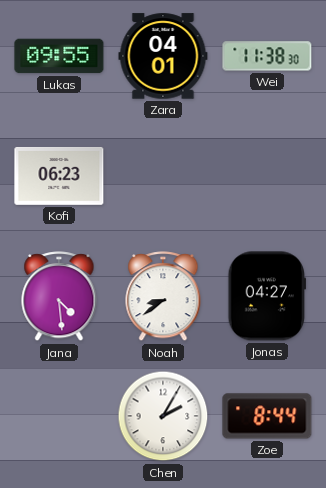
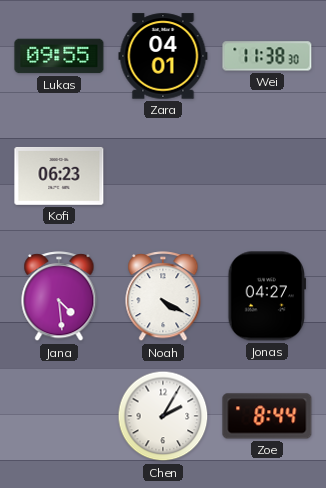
Noah: 8:39 -> 4:20 (163, 297)
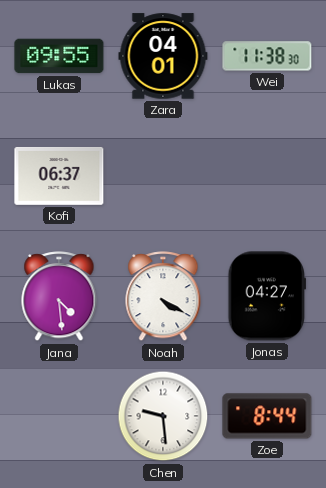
Kofi: 06:23 -> 06:37 (59, 176)
Chen: 2:05 -> 9:29 (163, 416)
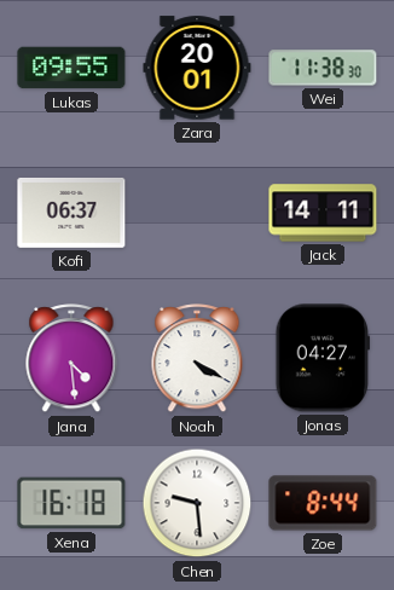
Zara: 04:01 -> 20:01 (197, 68)
Jack: none -> 14:11 (323, 213)
Xena: none -> 16:18 (71, 503)
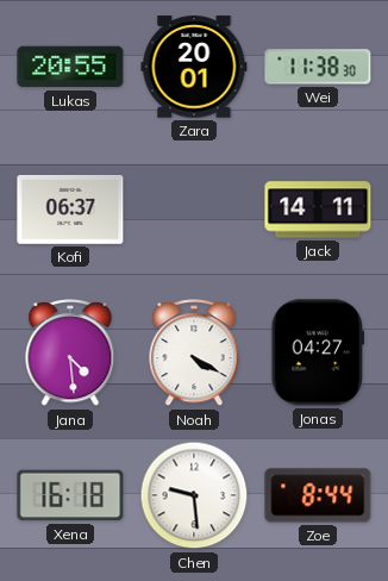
Lukas: 09:55 -> 20:55 (70, 67)
